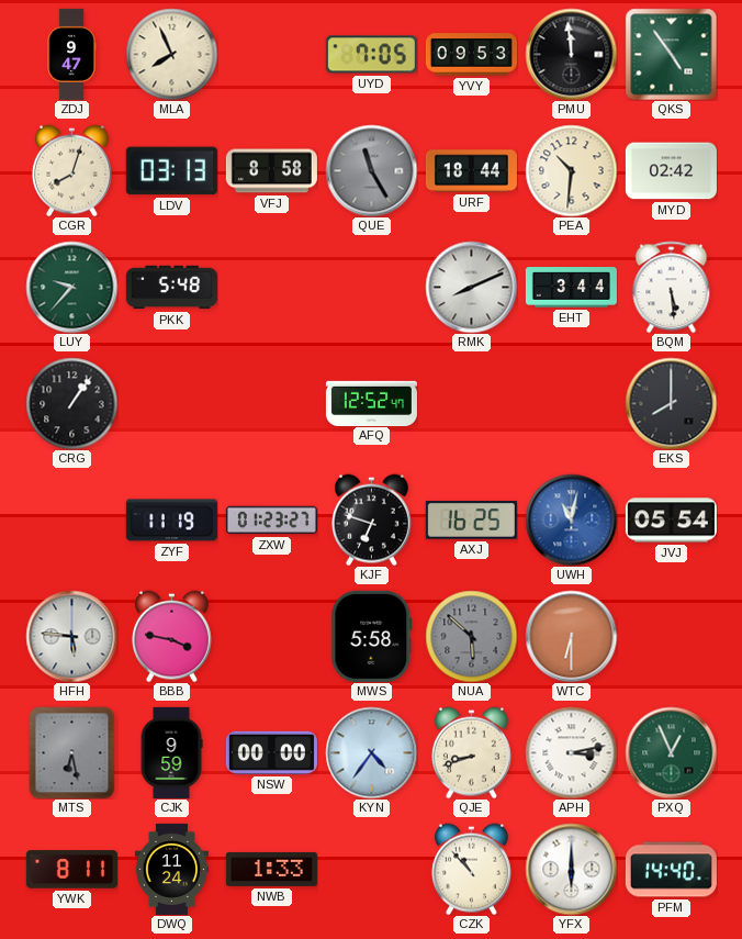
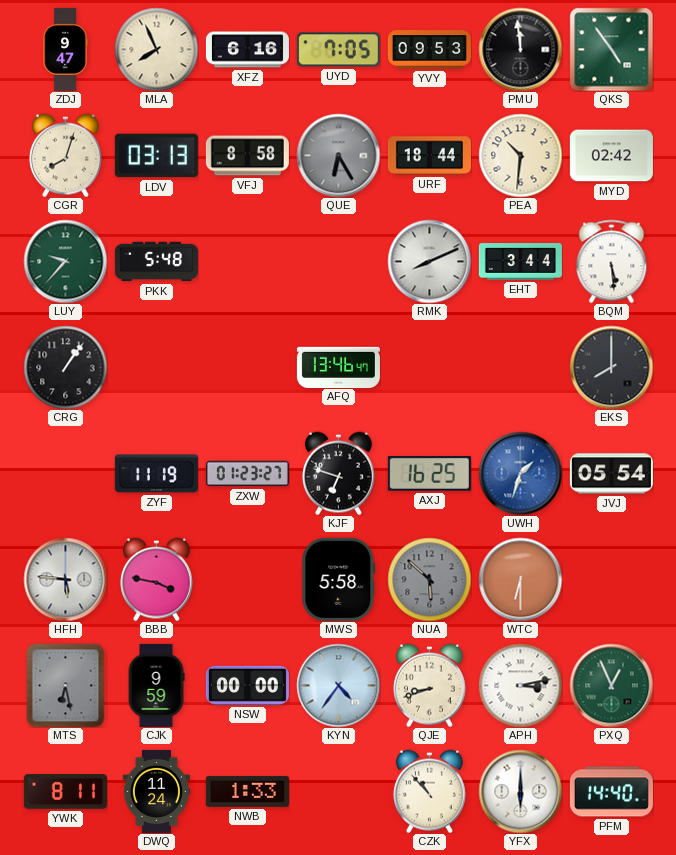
XFZ: none -> 6:16 (247, 50)
QUE: 11:25 -> 6:25 (338, 155)
AFQ: 12:52 -> 13:46 (338, 367)
UWH: 11:02 -> 1:33 (520, 473)
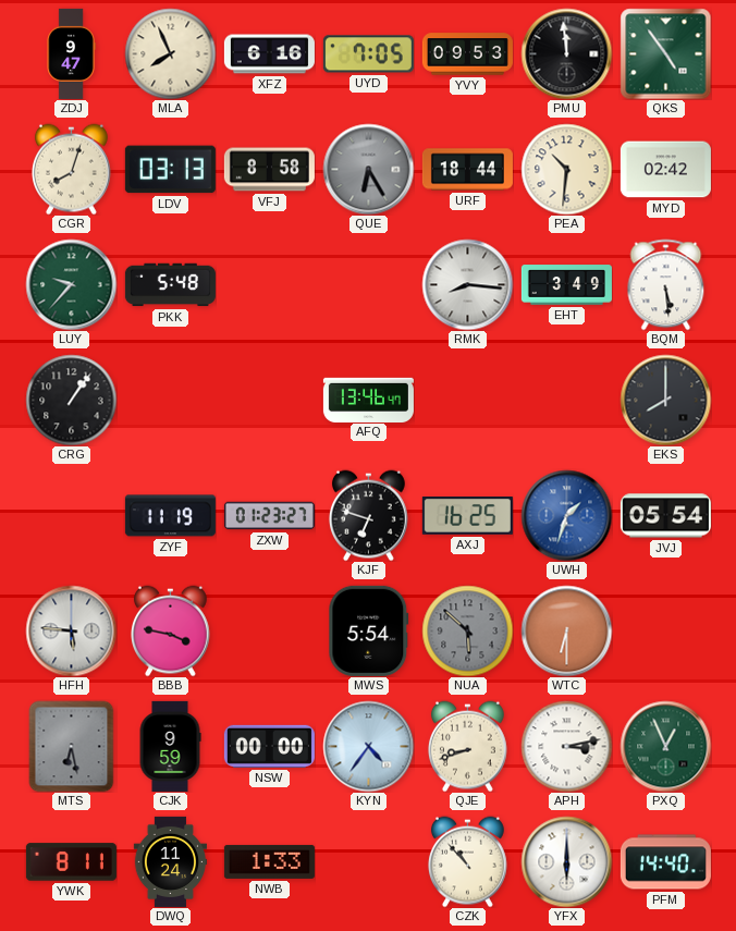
RMK: 8:11 -> 8:16 (467, 284)
EHT: 3:44 -> 3:49 (566, 285)
MWS: 5:58 -> 5:54 (369, 630)
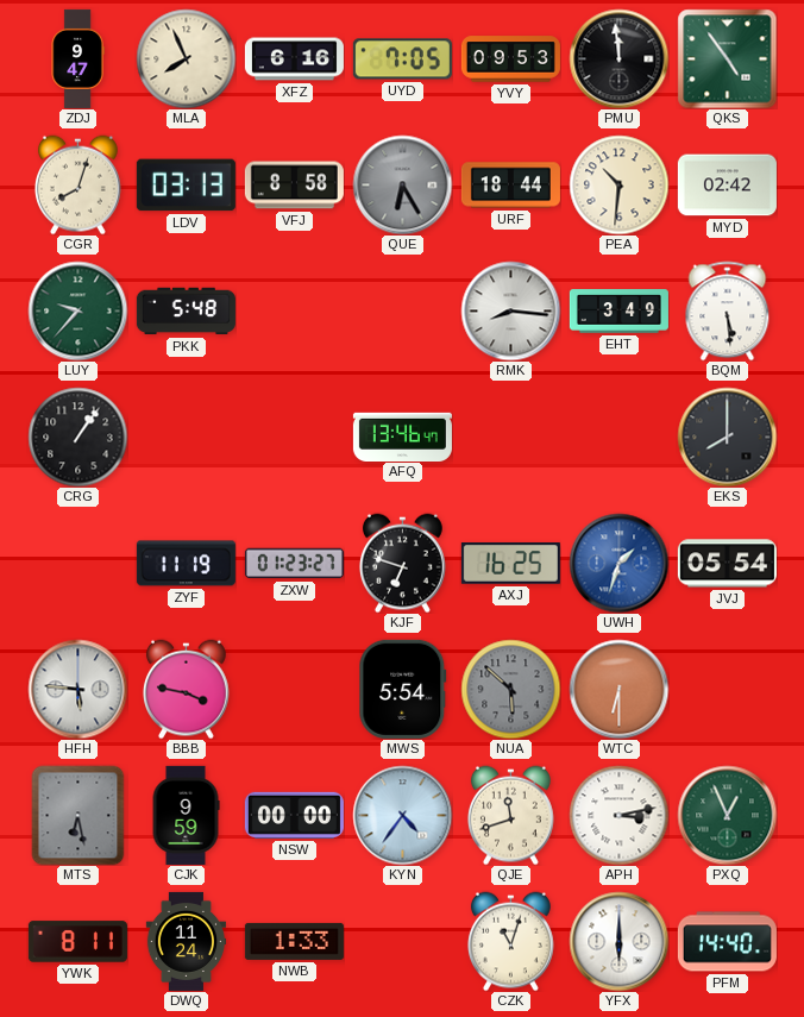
QJE: 8:42 -> 11:42 (510, 815)
CZK: 10:53 -> 11:03 (510, 941)
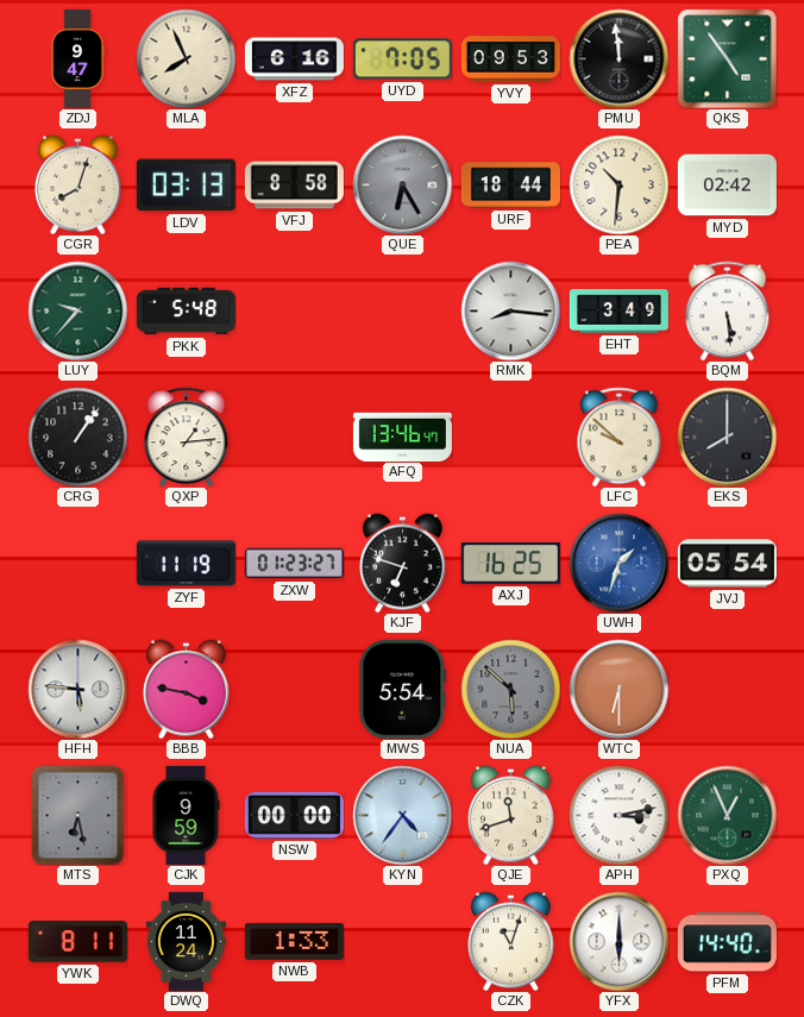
QXP: none -> 1:14 (187, 437)
LFC: none -> 9:52 (620, 437)
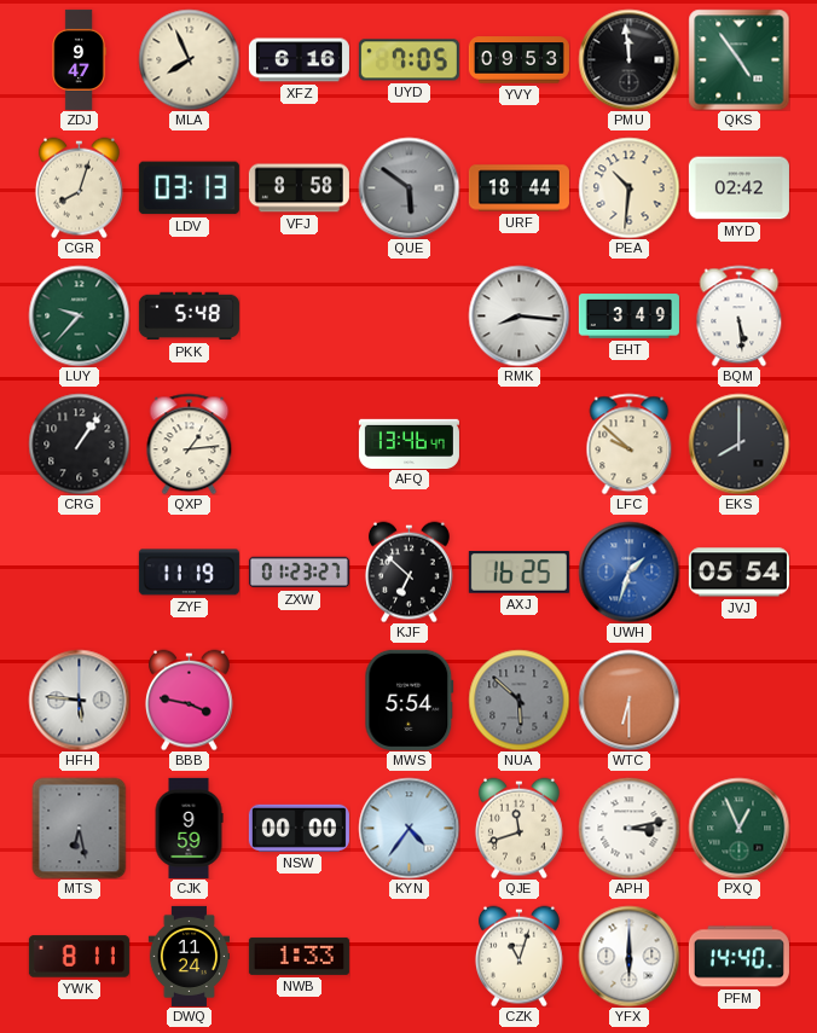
QUE: 6:25 -> 5:51 (408, 187)
KJF: 6:48 -> 6:52 (408, 571)
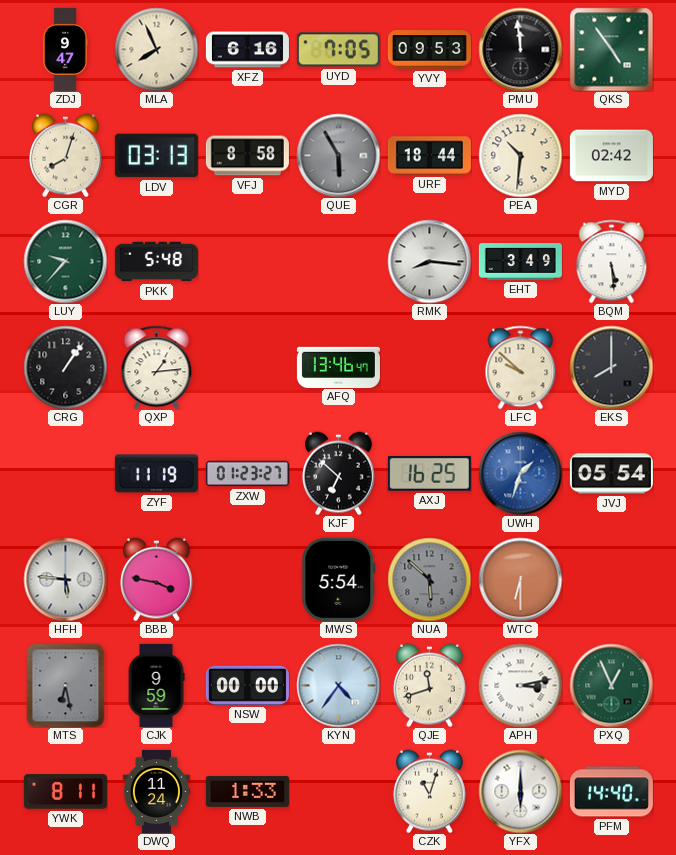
QUE: 5:51 -> 5:55 (338, 155)
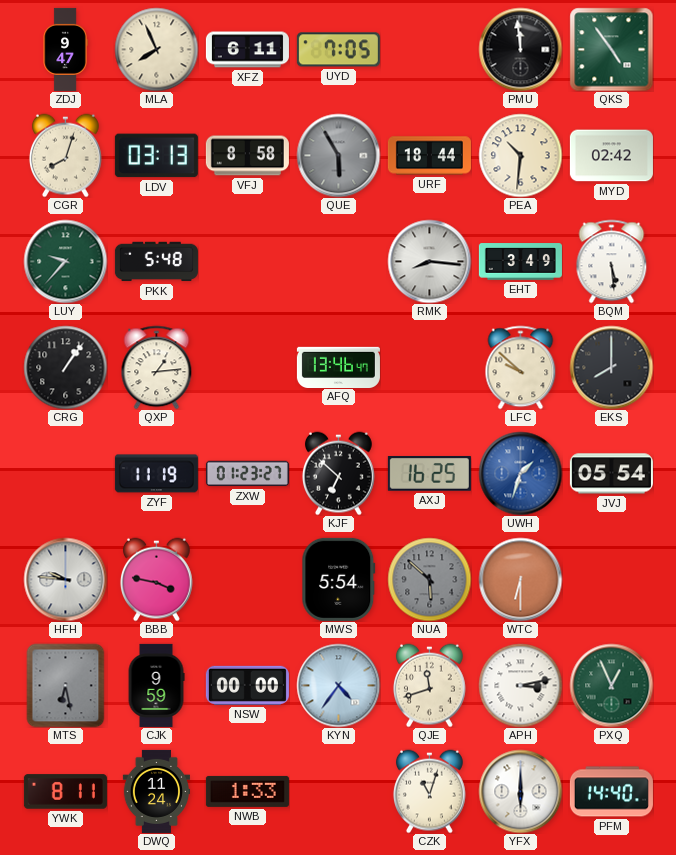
XFZ: 6:16 -> 6:11 (247, 50)
YVY: 09:53 -> none (429, 50)
HFH: 5:46 -> 9:46 (65, 579)
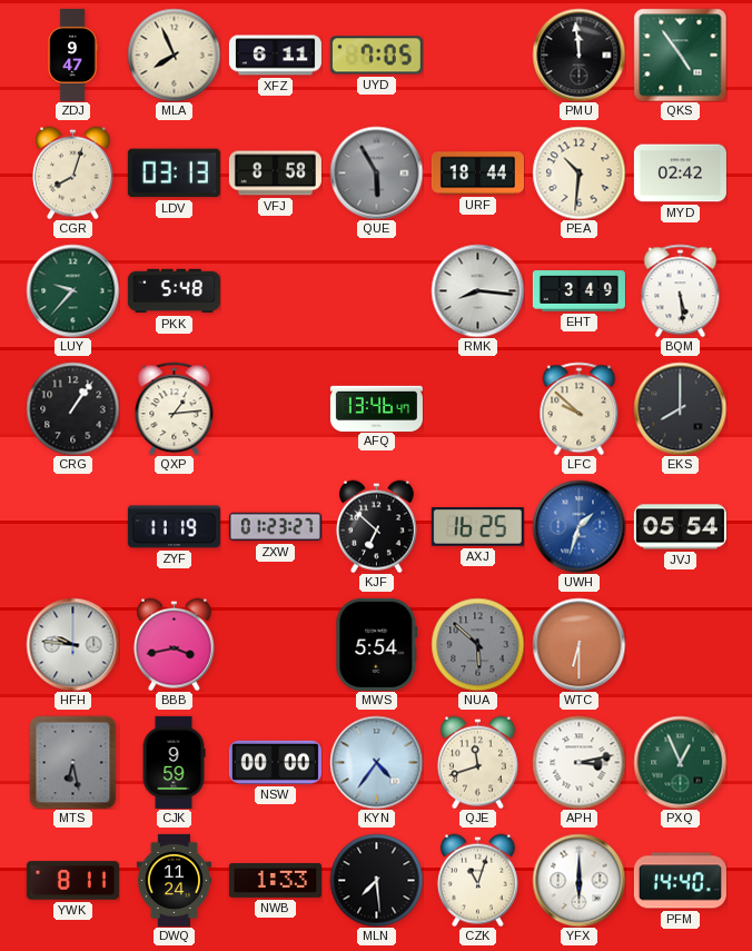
BBB: 3:47 -> 3:43 (174, 644)
MLN: none -> 7:29 (376, 880)
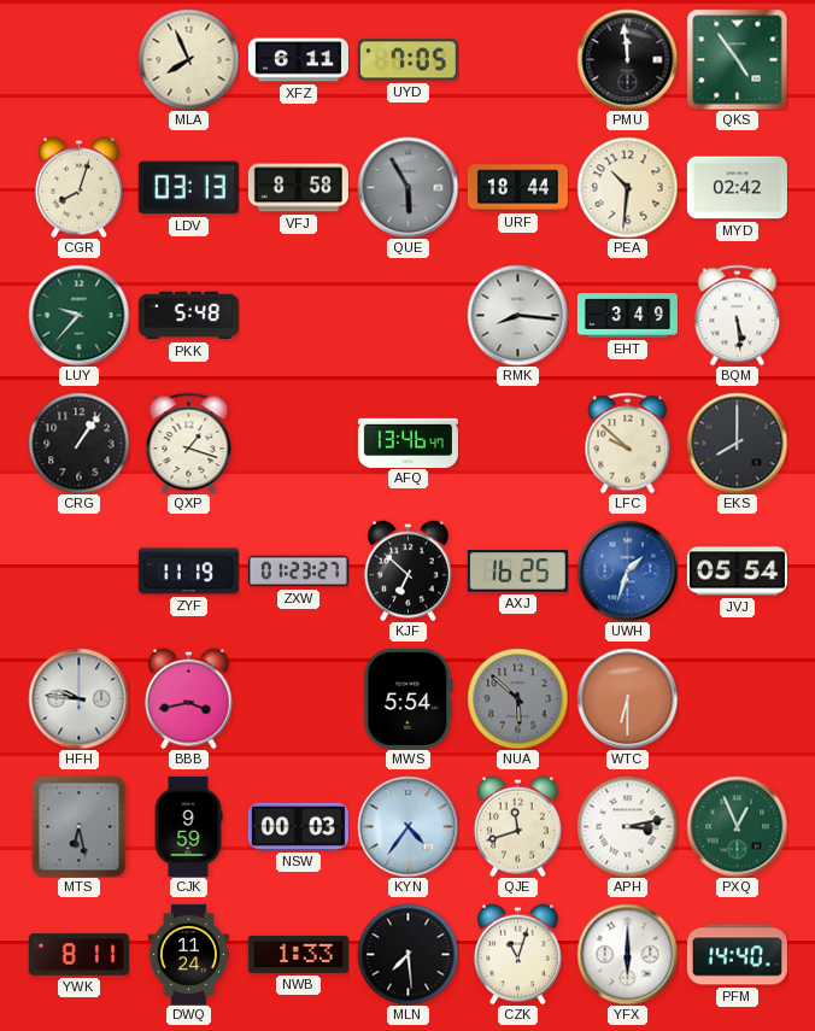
ZDJ: 9:47 -> none (72, 55)
QXP: 1:14 -> 1:18 (189, 443)
NSW: 00:00 -> 00:03 (298, 826)
